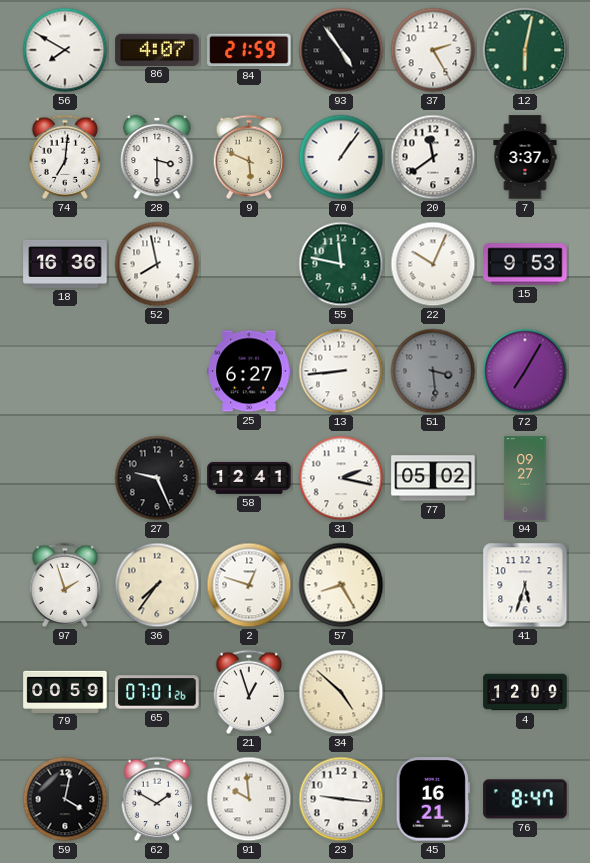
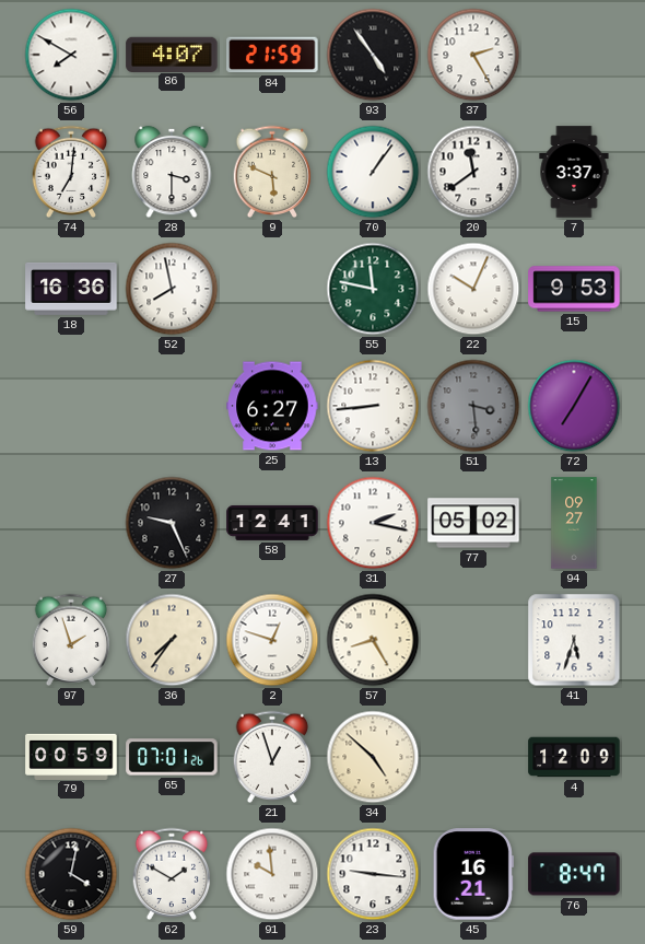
12: 6:02 -> none (525, 50)
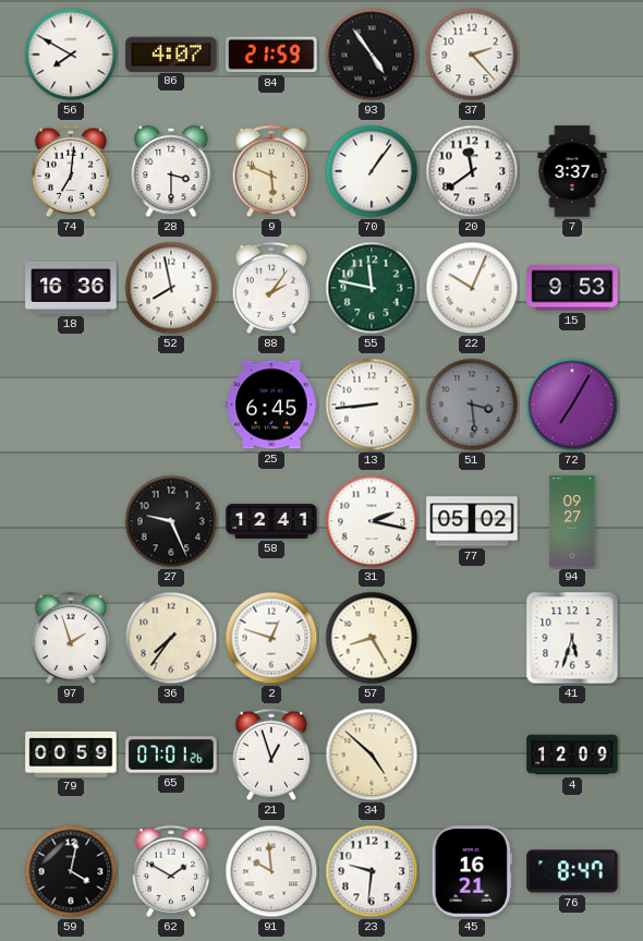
37: 2:25 -> 2:23 (472, 55)
88: none -> 2:06 (271, 288)
25: 6:27 -> 6:45 (271, 405)
23: 9:16 -> 9:31 (372, 871)
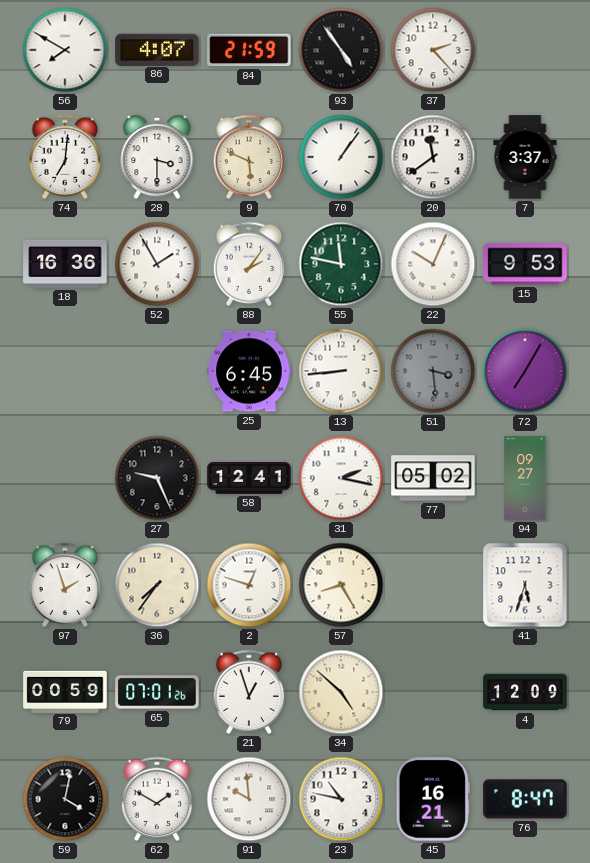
52: 7:58 -> 1:55 (157, 264)
23: 9:31 -> 10:47 (341, 799)
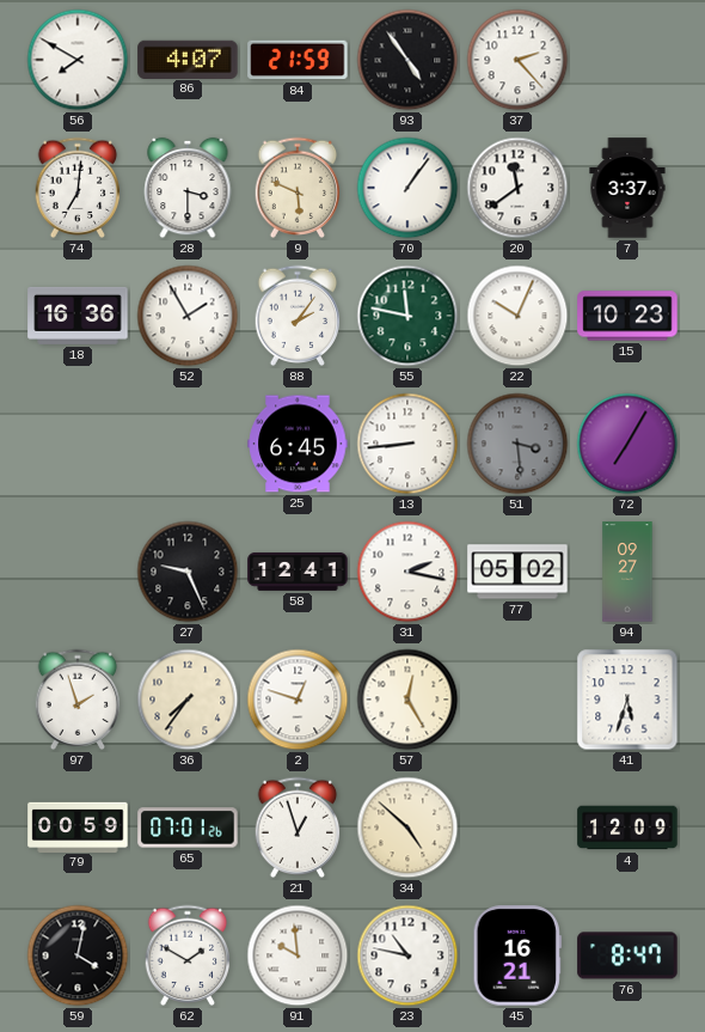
15: 9:53 -> 10:23 (627, 316)
57: 8:25 -> 12:25 (407, 700)
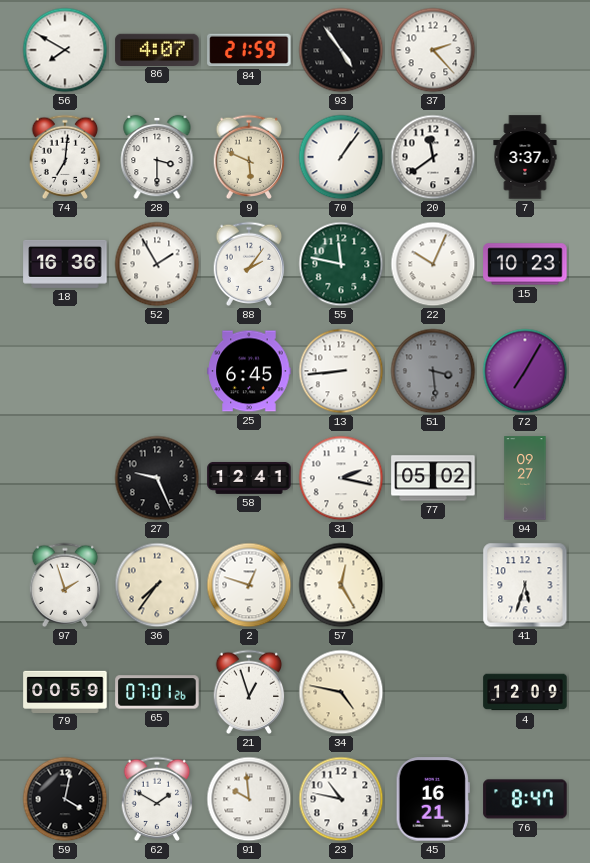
34: 4:52 -> 4:47 (341, 692)
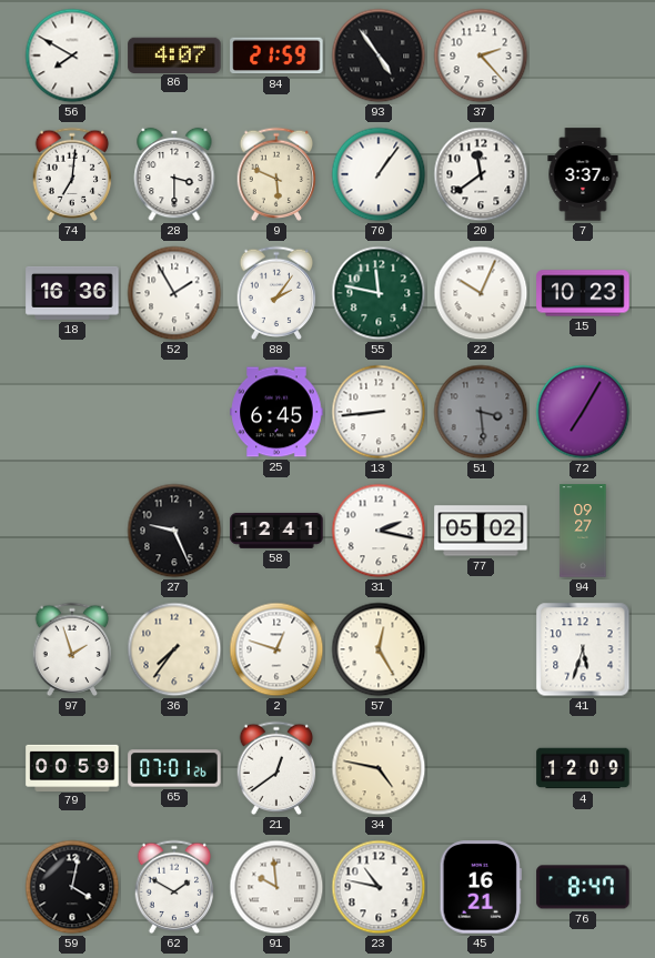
21: 12:57 -> 12:39 (276, 768)
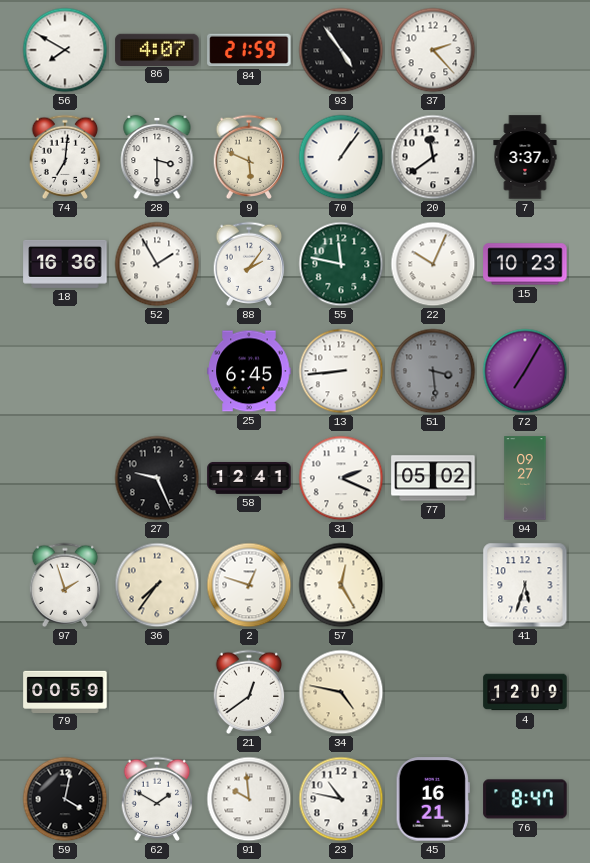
31: 2:17 -> 2:19 (341, 478)
65: 07:01 -> none (174, 768)
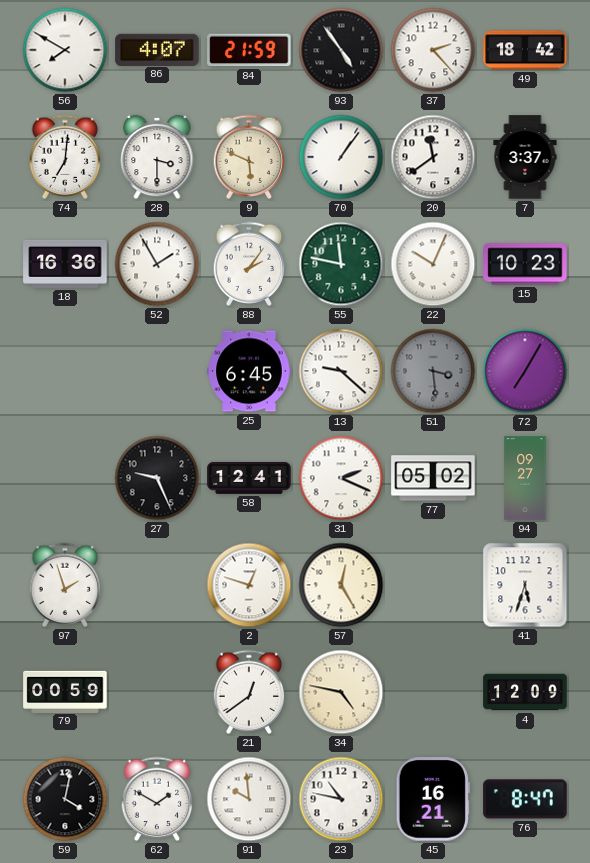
49: none -> 18:42 (525, 50)
13: 8:44 -> 9:22 (341, 371)
36: 7:36 -> none (157, 585)
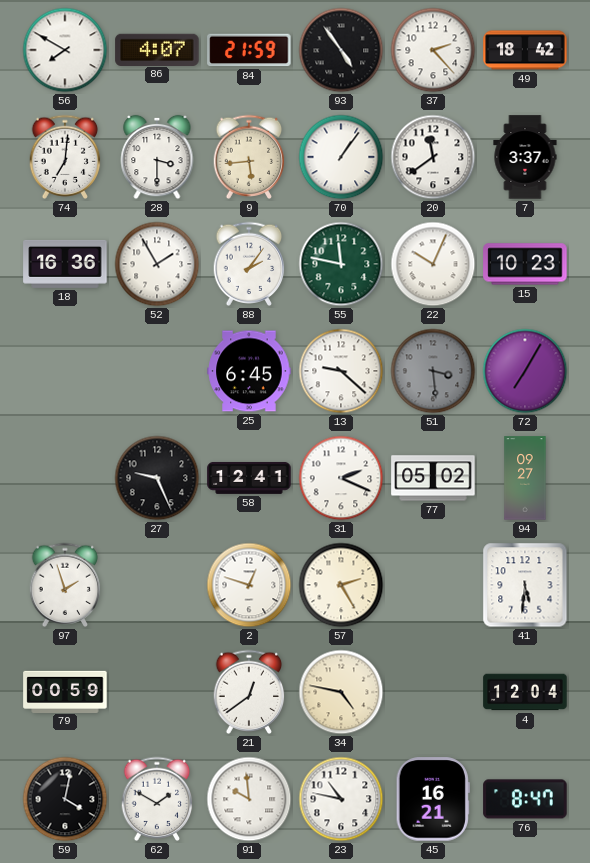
9: 5:49 -> 5:44 (249, 157)
57: 12:25 -> 2:25 (341, 585)
41: 5:33 -> 5:31 (525, 585)
4: 12:09 -> 12:04 (525, 692)
